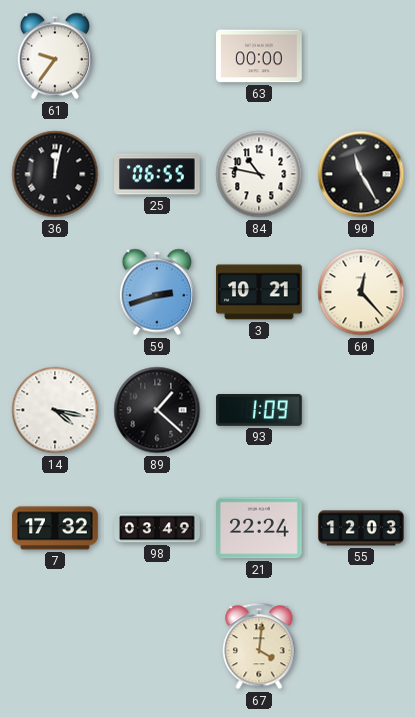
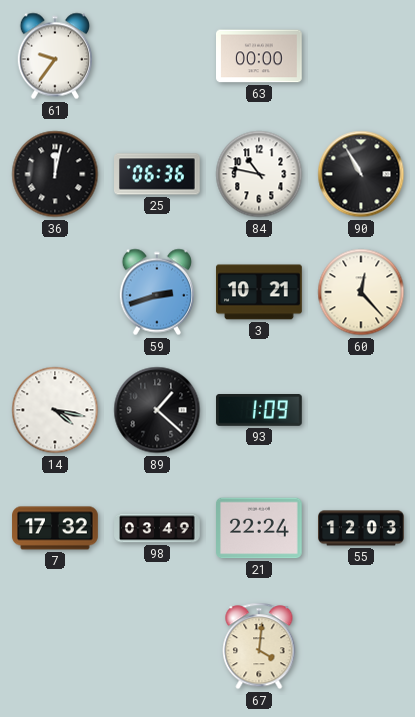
25: 06:55 -> 06:36 (158, 174)
90: 11:25 -> 10:55 (361, 174)
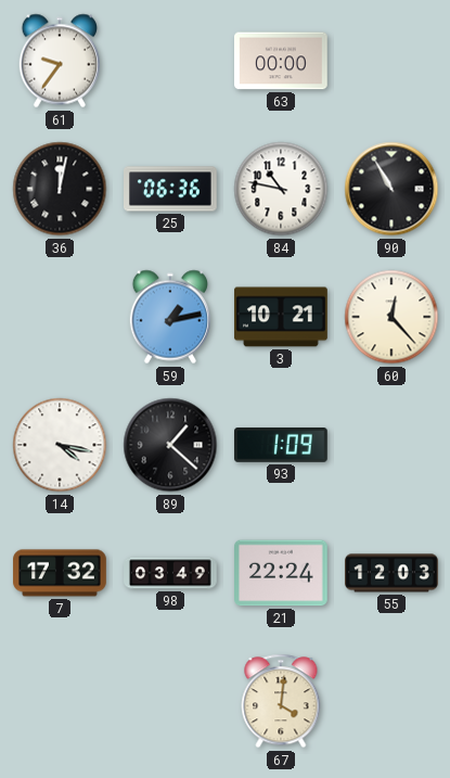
59: 2:42 -> 1:13 (169, 317)
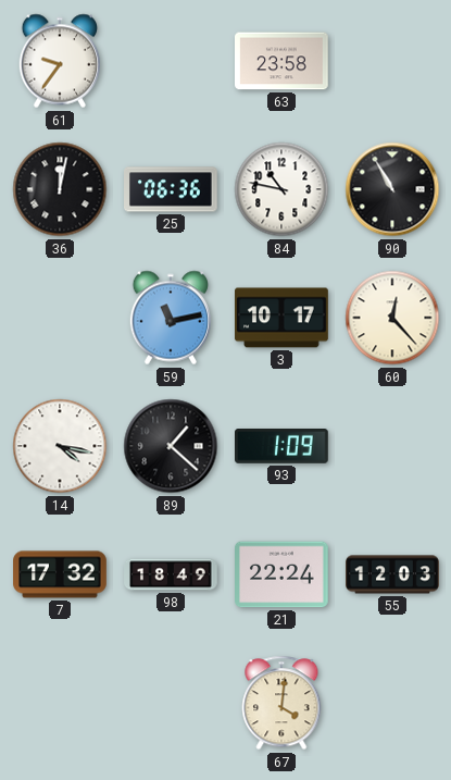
63: 00:00 -> 23:58 (283, 61)
59: 1:13 -> 11:13 (170, 318)
3: 10:21 -> 10:17 (281, 318)
98: 03:49 -> 18:49 (171, 574)
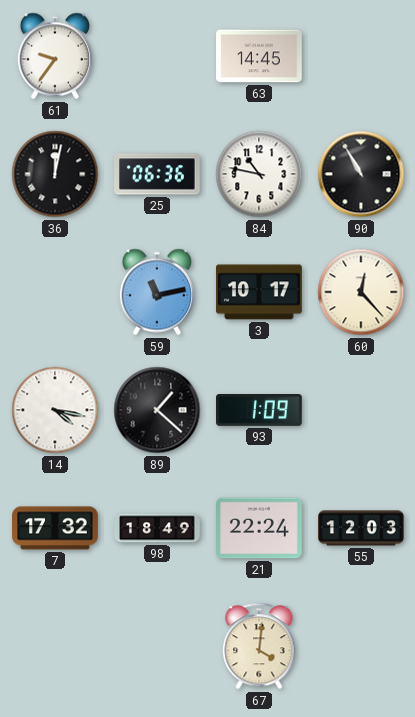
63: 23:58 -> 14:45 (260, 56)
